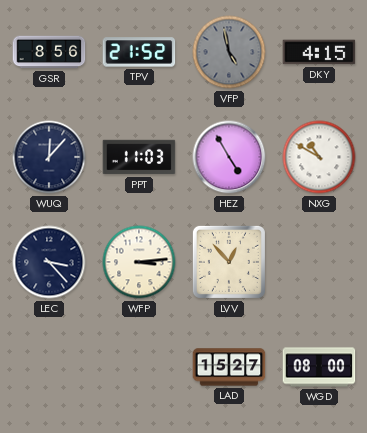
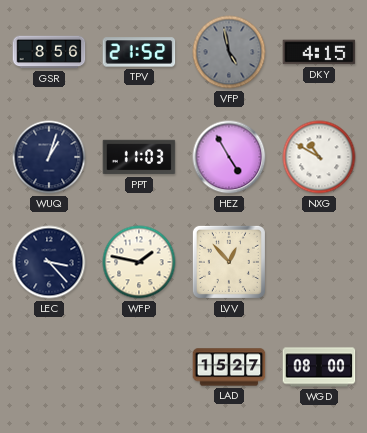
WUQ: 12:07 -> 1:03 (49, 157)
WFP: 3:14 -> 1:47 (139, 262)
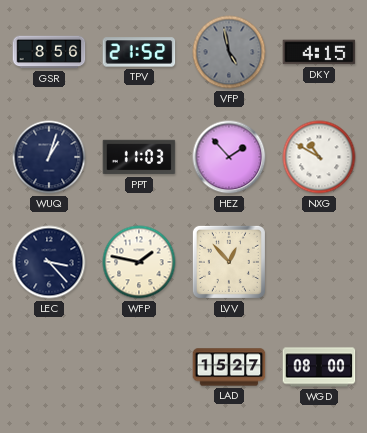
HEZ: 4:55 -> 1:53 (229, 157)
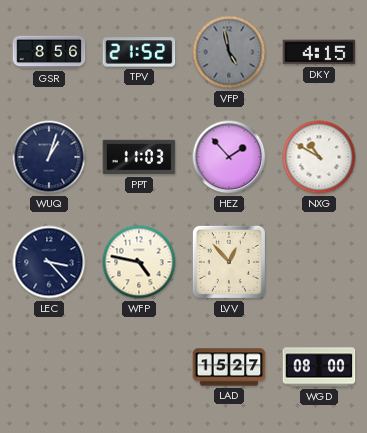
WFP: 1:47 -> 4:47 (139, 262)
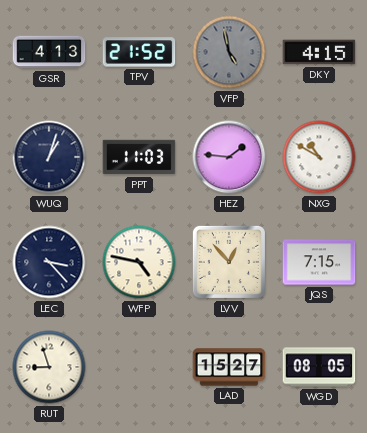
GSR: 8:56 -> 4:13 (49, 52)
HEZ: 1:53 -> 1:46 (229, 157)
JQS: none -> 7:15 (319, 262)
RUT: none -> 8:57 (49, 367)
WGD: 08:00 -> 08:05 (319, 367)
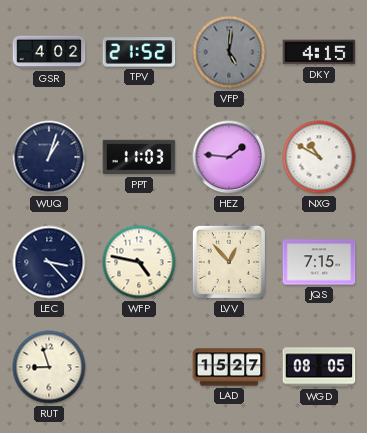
GSR: 4:13 -> 4:02 (49, 52)
VFP: 4:58 -> 5:01 (229, 52)
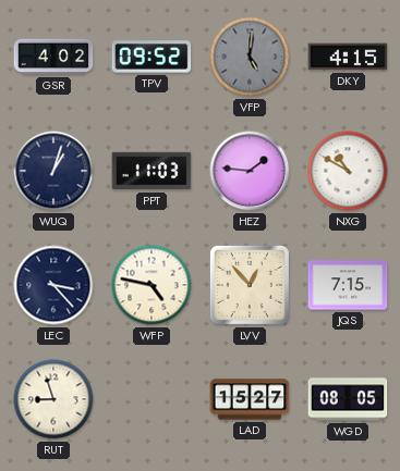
TPV: 21:52 -> 09:52 (151, 57)
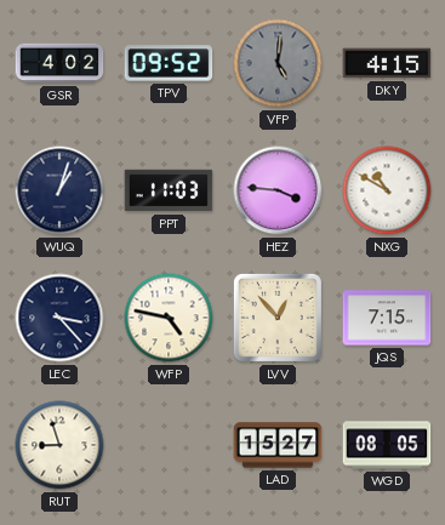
HEZ: 1:46 -> 3:46 (278, 190)
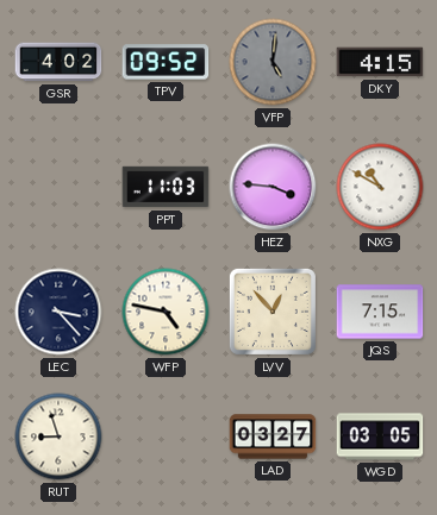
WUQ: 1:03 -> none (59, 190)
LAD: 15:27 -> 03:27 (273, 437)
WGD: 08:05 -> 03:05 (380, 437)
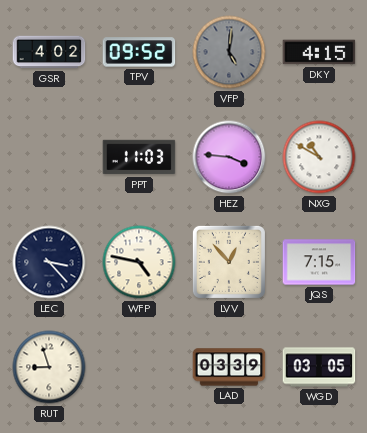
LAD: 03:27 -> 03:39 (229, 367)
